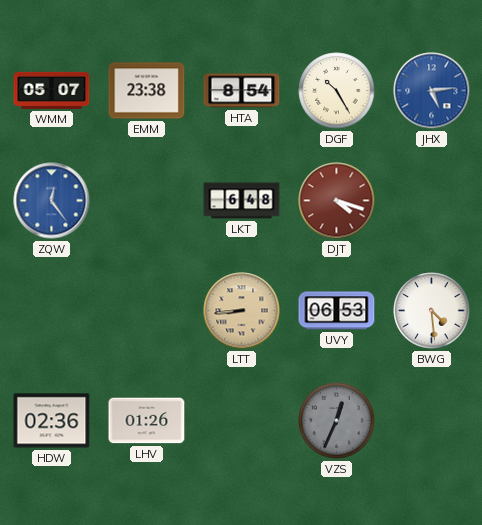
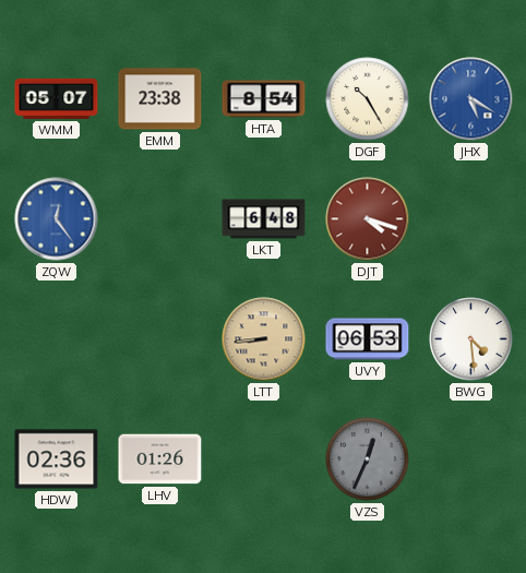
JHX: 5:14 -> 5:20 (471, 99)
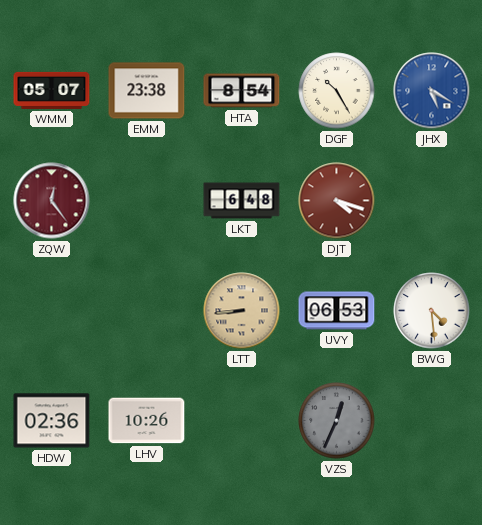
ZQW dial: blue -> burgundy (52, 201)
LHV: 01:26 -> 10:26 (147, 421)
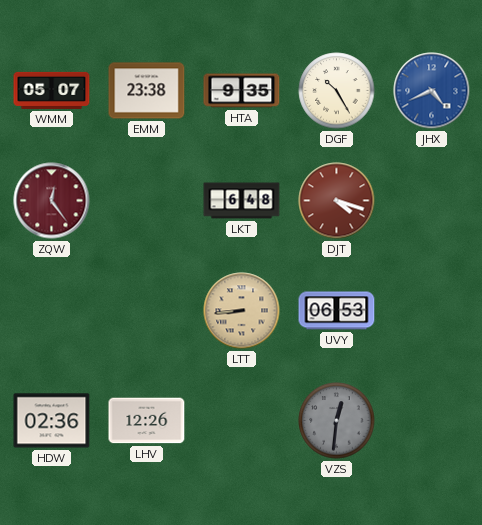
HTA: 8:54 -> 9:35 (242, 91)
JHX: 5:20 -> 4:41 (432, 91)
BWG: 4:29 -> none (432, 311)
LHV: 10:26 -> 12:26 (147, 421)
VZS: 12:34 -> 12:31 (337, 421)
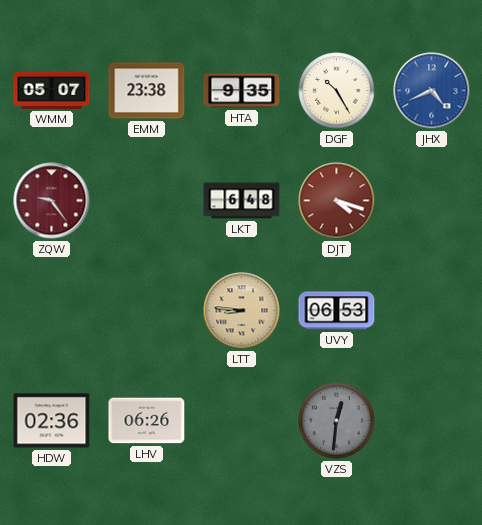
ZQW: 12:24 -> 9:24 (52, 201)
LTT: 8:44 -> 8:46 (242, 311)
LHV: 12:26 -> 06:26 (147, 421)
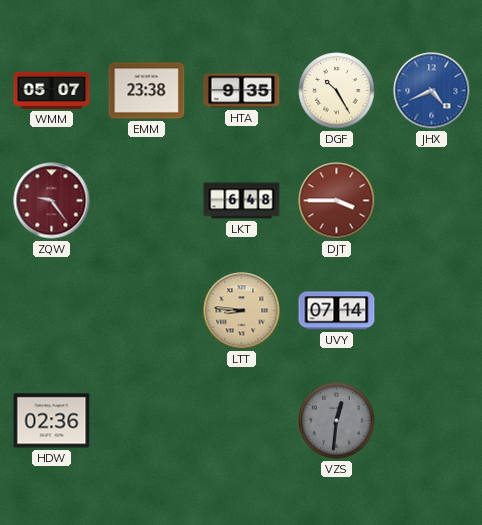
DJT: 4:18 -> 3:45 (337, 201)
UVY: 06:53 -> 07:14 (337, 311)
LHV: 06:26 -> none (147, 421)
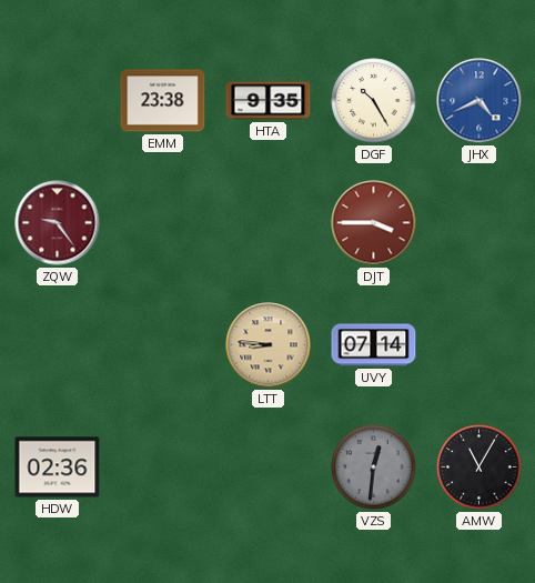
WMM: 05:07 -> none (52, 90)
LKT: 6:48 -> none (242, 201)
AMW: none -> 11:05 (480, 468)
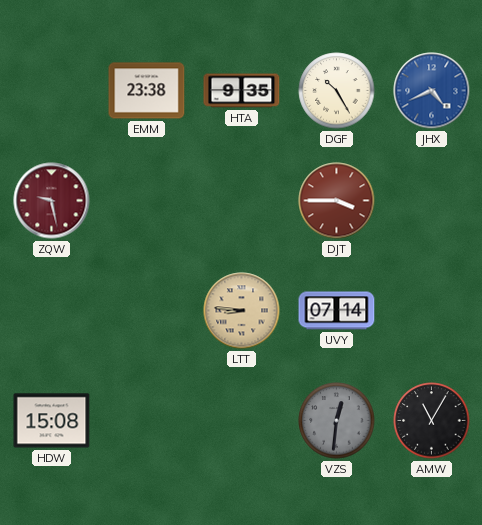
ZQW: 9:24 -> 9:28 (52, 201)
HDW: 02:36 -> 15:08 (52, 421)
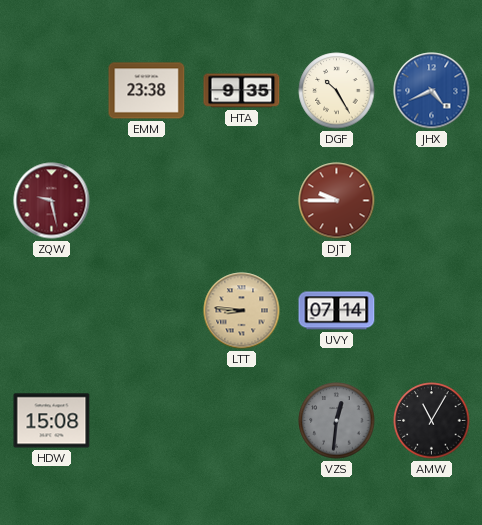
DJT: 3:45 -> 9:45 (337, 201)
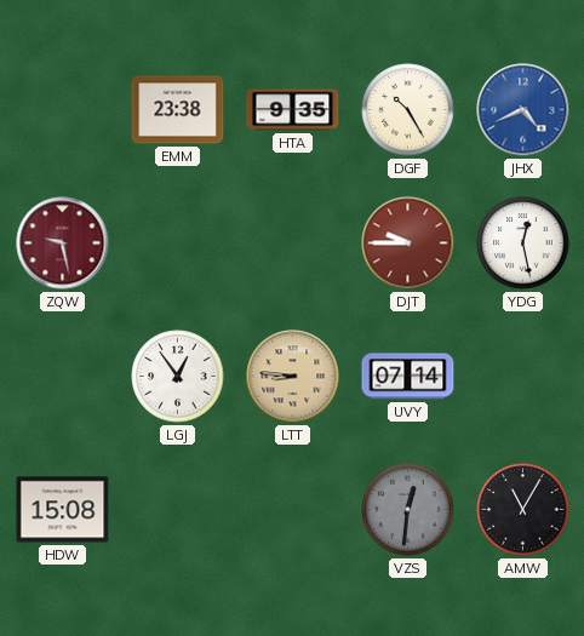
YDG: none -> 12:28 (523, 243)
LGJ: none -> 12:54 (178, 377)
